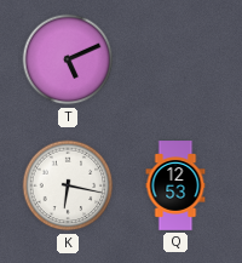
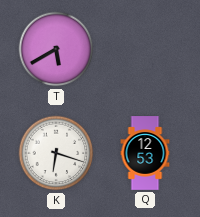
T: 5:11 -> 5:40 (56, 49)
K: 6:17 -> 6:18 (56, 153)
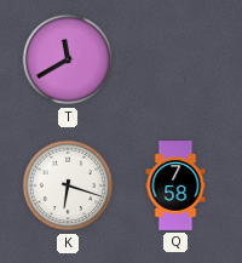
T: 5:40 -> 11:40 (68, 59)
Q: 12:53 -> 7:58 (175, 185)
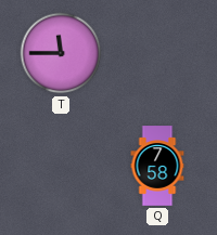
T: 11:40 -> 11:45 (61, 53)
K: 6:18 -> none (68, 185)
